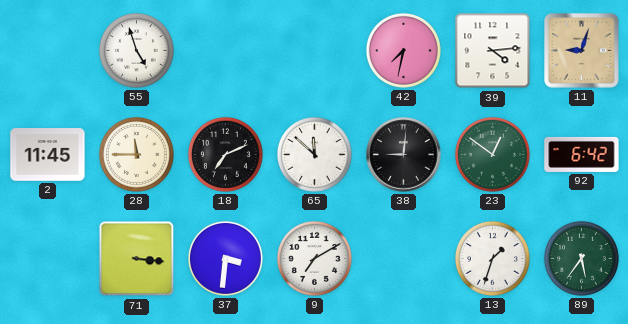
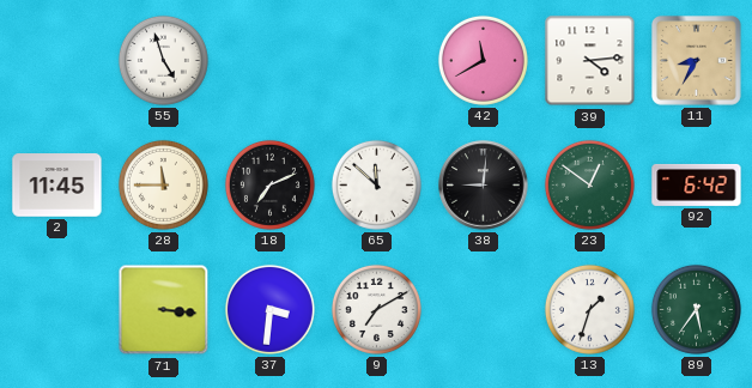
42: 7:32 -> 11:40 (483, 60)
11: 9:03 -> 8:35 (697, 61)
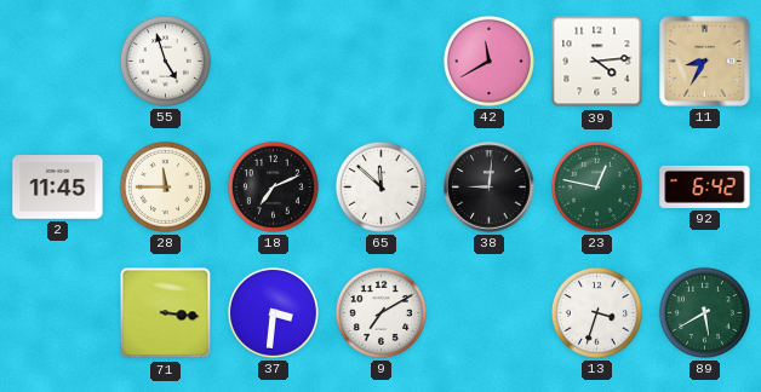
23: 12:51 -> 12:47 (596, 186)
13: 1:33 -> 3:33 (596, 312)
89: 5:36 -> 5:40 (704, 312)
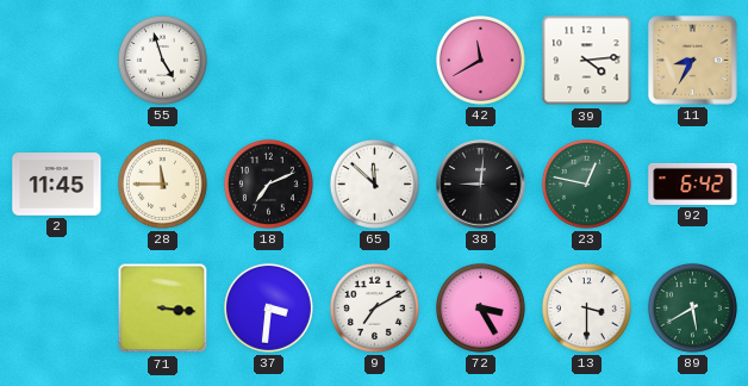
72: none -> 3:25 (480, 307)
13: 3:33 -> 3:30 (586, 307)
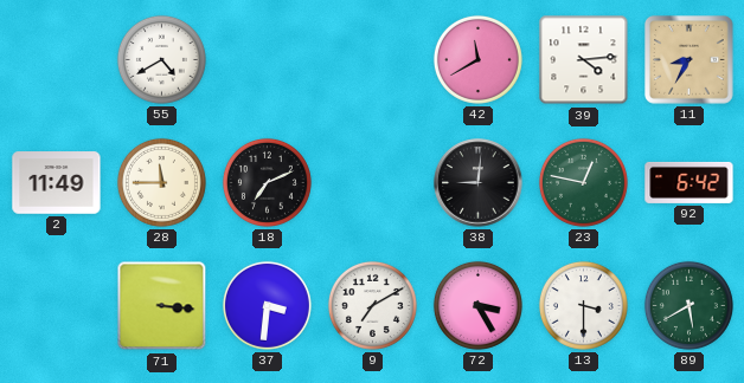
55: 4:57 -> 4:40 (161, 59)
2: 11:45 -> 11:49 (57, 183)
65: 11:52 -> none (374, 183)
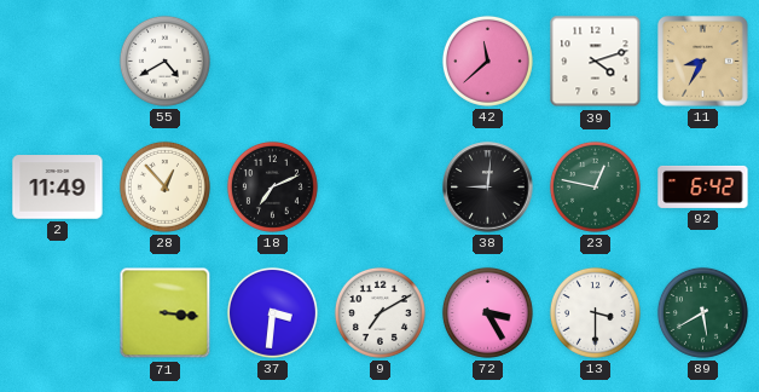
42: 11:40 -> 11:38 (487, 60)
39: 4:14 -> 4:12 (596, 62)
28: 11:45 -> 12:53 (164, 186)
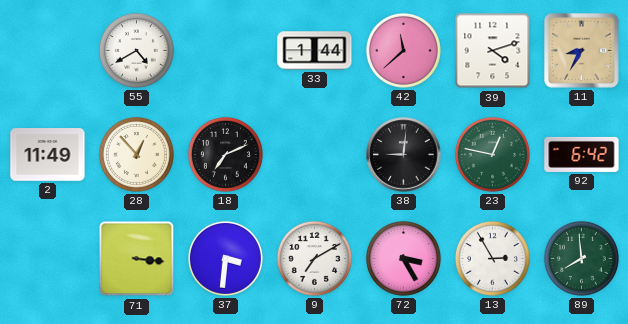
33: none -> 1:44 (315, 51)
13: 3:30 -> 2:55 (492, 258)
89: 5:40 -> 7:59 (581, 258)
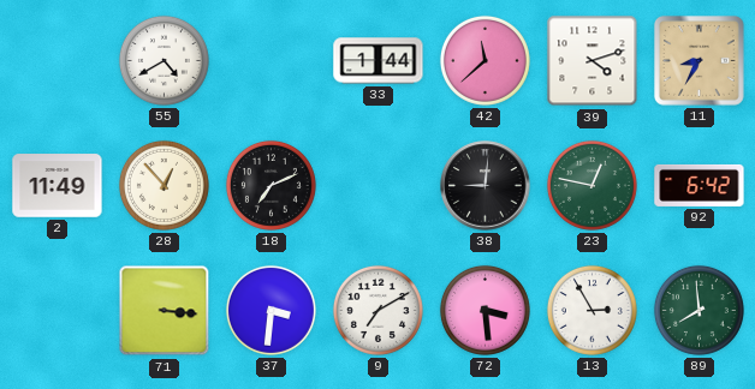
72: 3:25 -> 3:29 (484, 310)
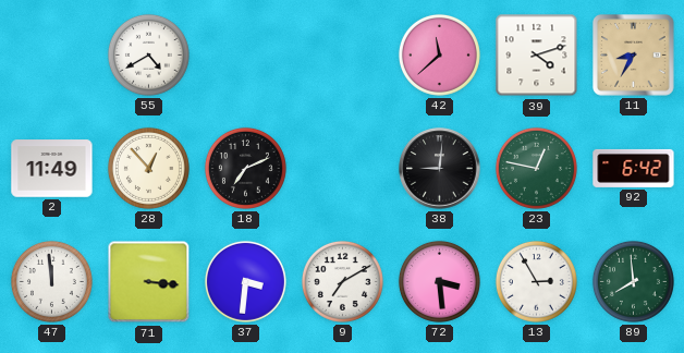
33: 1:44 -> none (379, 61)
47: none -> 11:59 (51, 281)
